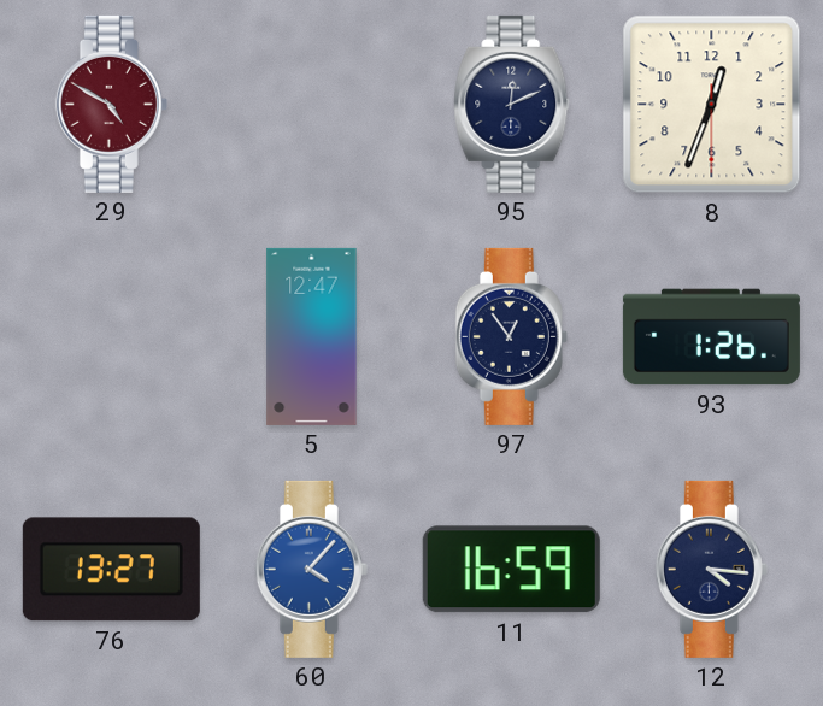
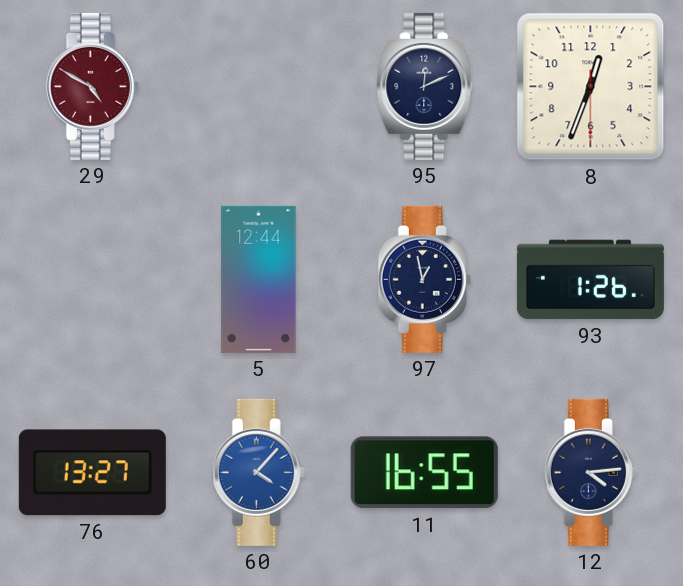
5: 12:47 -> 12:44 (259, 279)
97: 12:54 -> 12:58 (424, 279)
11: 16:59 -> 16:55 (424, 473)
12: 4:16 -> 4:14 (590, 472)
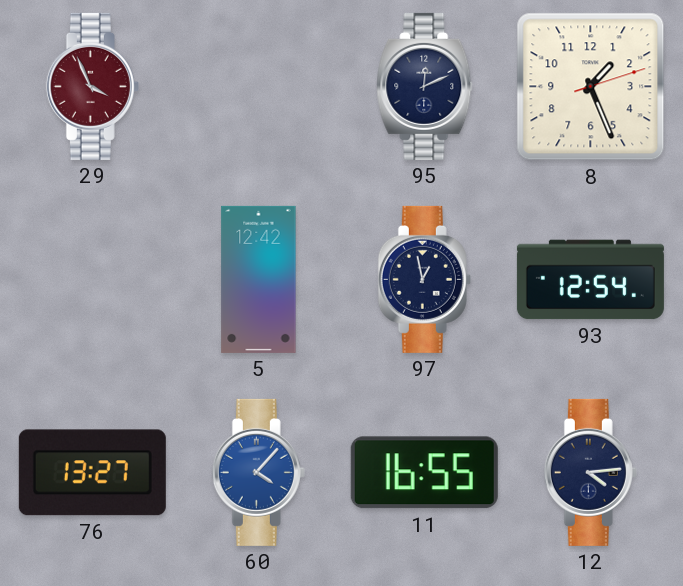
29: 4:50 -> 3:56 (92, 86)
8: 12:33 -> 1:26 (591, 87)
5: 12:44 -> 12:42 (259, 279)
93: 1:26 -> 12:54 (590, 280)
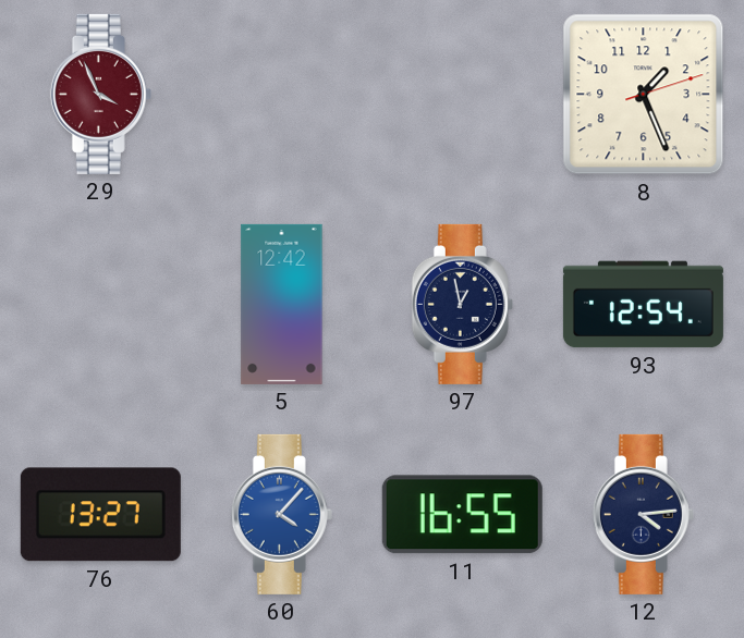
95: 12:11 -> none (425, 86)
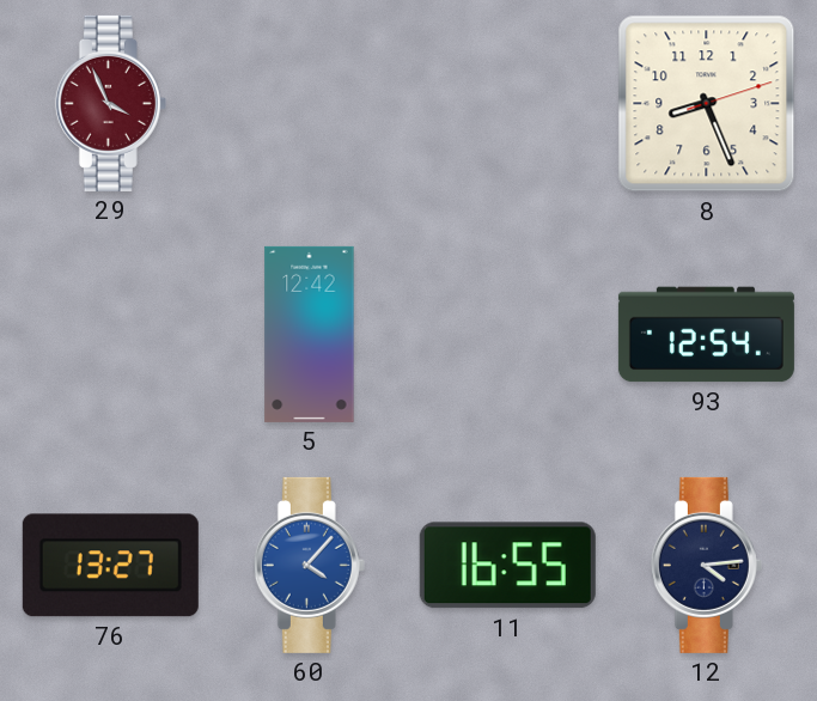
8: 1:26 -> 8:26 (707, 104)
97: 12:58 -> none (462, 304)
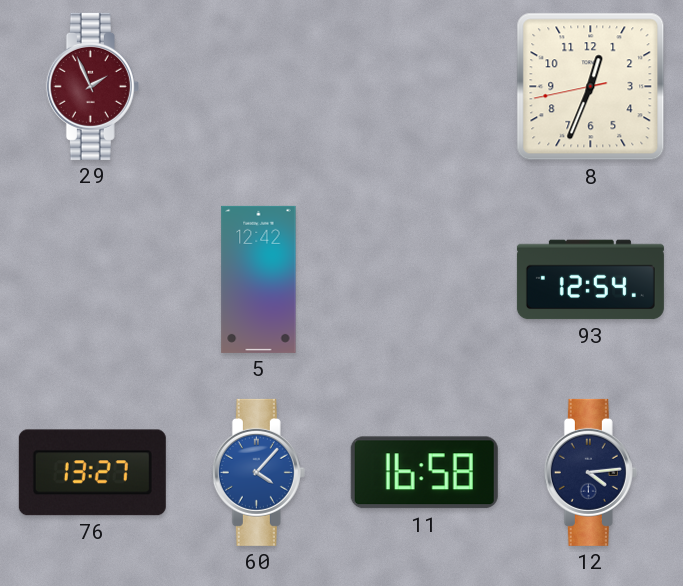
29: 3:56 -> 1:56 (92, 86)
8: 8:26 -> 12:33 (591, 87)
11: 16:55 -> 16:58 (424, 473)
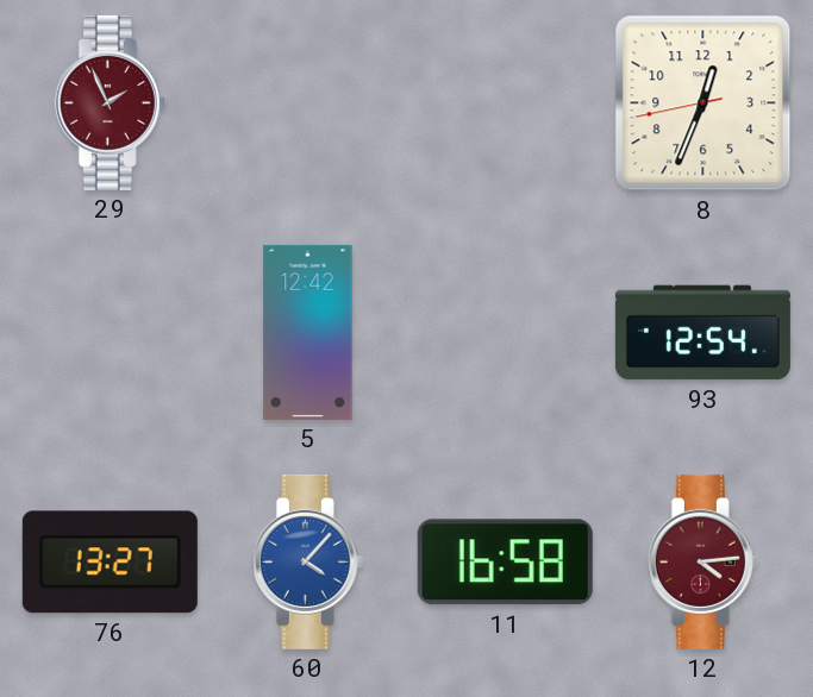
12 dial: navy -> burgundy (702, 561)
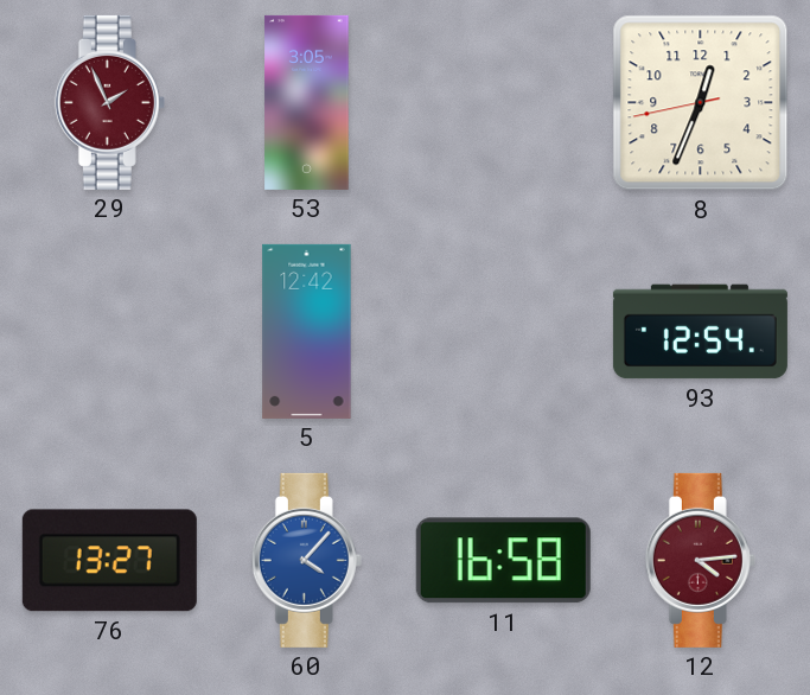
53: none -> 3:05 (307, 102)
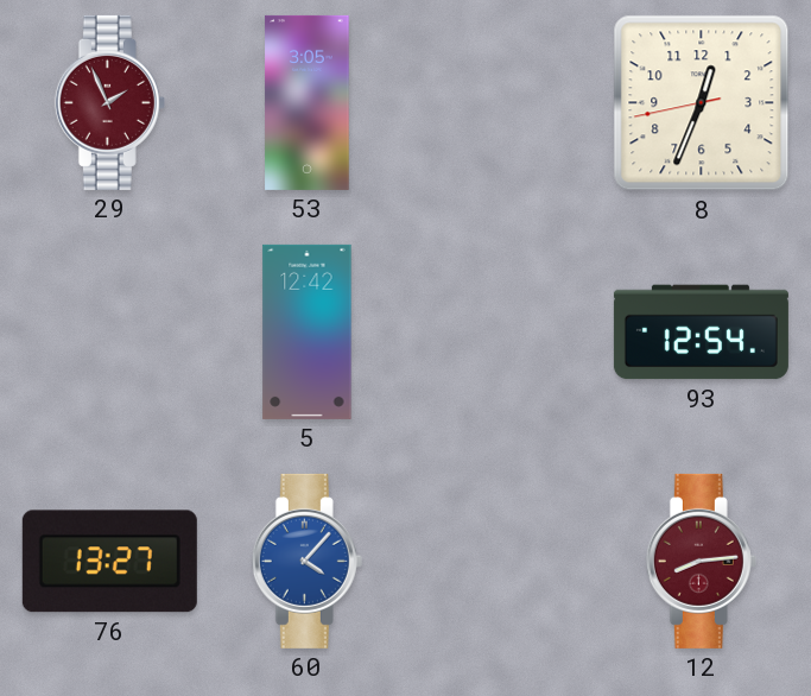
11: 16:58 -> none (503, 561)
12: 4:14 -> 8:14 (701, 561)
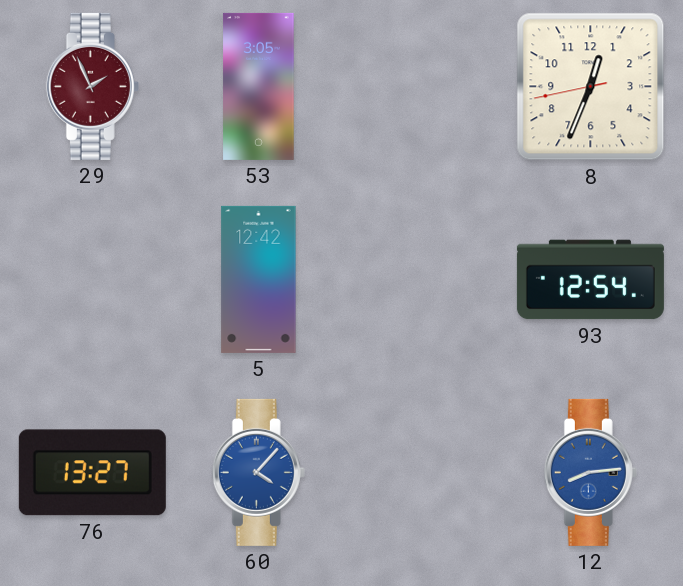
12 dial: burgundy -> blue (590, 472)
